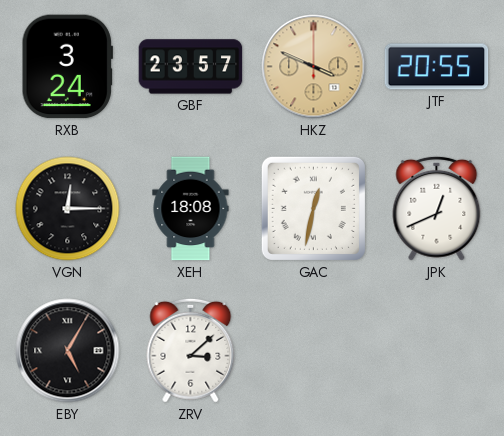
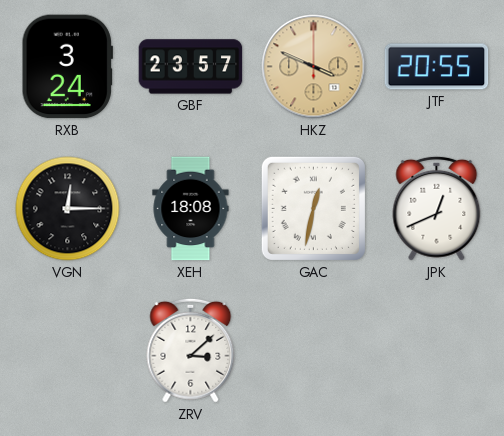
EBY: 5:05 -> none (68, 351)
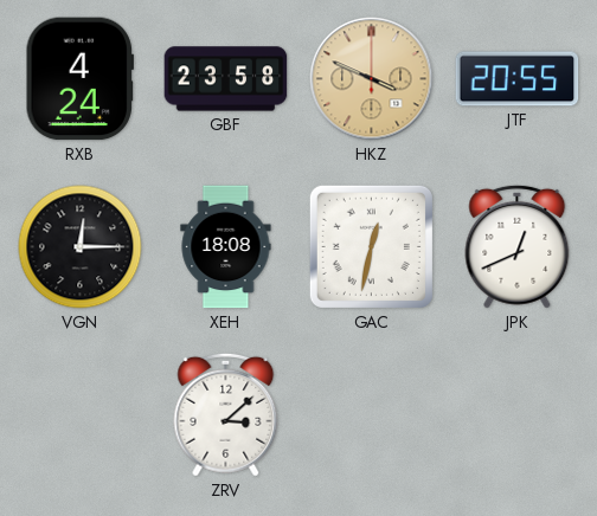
RXB: 3:24 -> 4:24 (79, 79)
GBF: 23:57 -> 23:58 (226, 79)
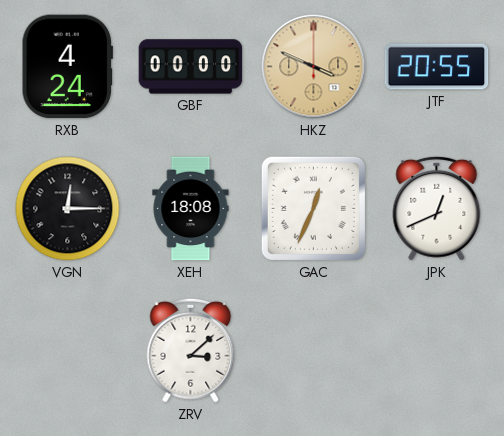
GBF: 23:58 -> 00:00 (191, 67)
GAC: 12:32 -> 12:34 (313, 208)
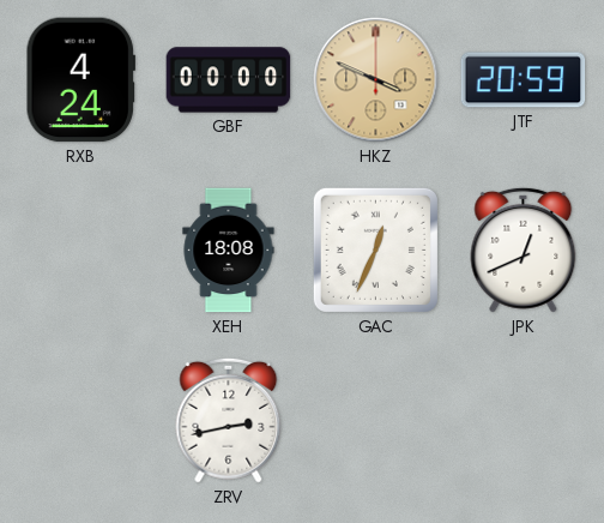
JTF: 20:55 -> 20:59 (524, 80)
VGN: 12:15 -> none (68, 209)
ZRV: 3:08 -> 2:43 (229, 420)
